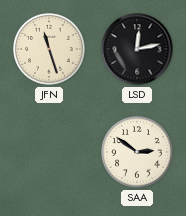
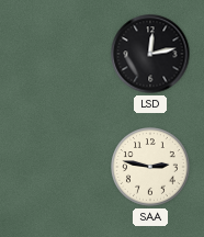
JFN: 11:27 -> none (50, 50)
SAA: 2:51 -> 2:47 (151, 168)
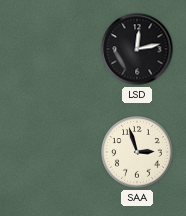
SAA: 2:47 -> 2:57 (138, 153)
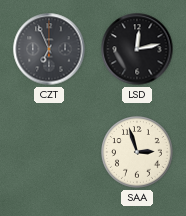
CZT: none -> 6:56 (49, 49)
